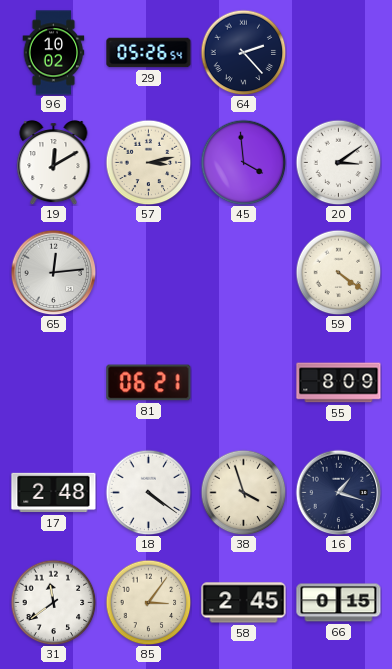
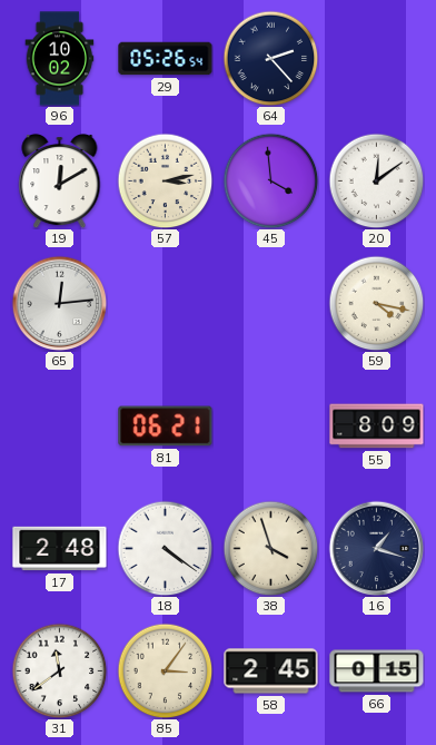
20: 3:09 -> 12:09 (376, 180)
59: 4:21 -> 4:17 (376, 303)
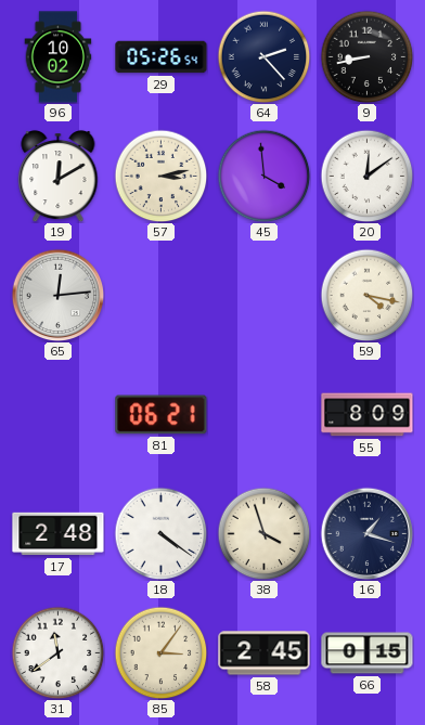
9: none -> 8:43 (366, 56)
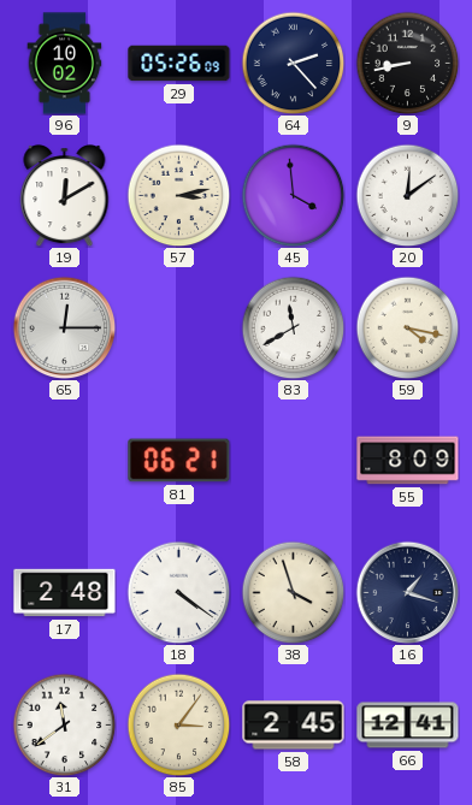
29: 05:26:54 -> 05:26:09 (179, 64)
65: 12:14 -> 12:15 (64, 327)
83: none -> 11:40 (293, 327)
66: 0:15 -> 12:41 (408, 726)
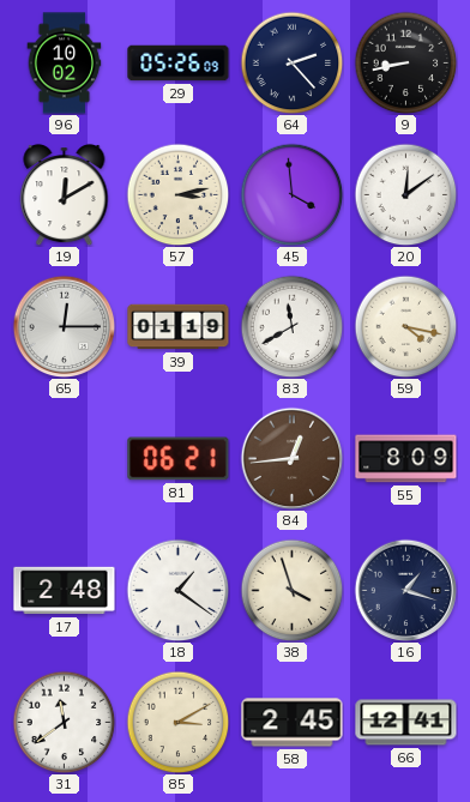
39: none -> 01:19 (179, 327)
84: none -> 12:44 (291, 458)
18: 4:21 -> 1:21 (177, 590)
85: 3:06 -> 3:10 (177, 722)
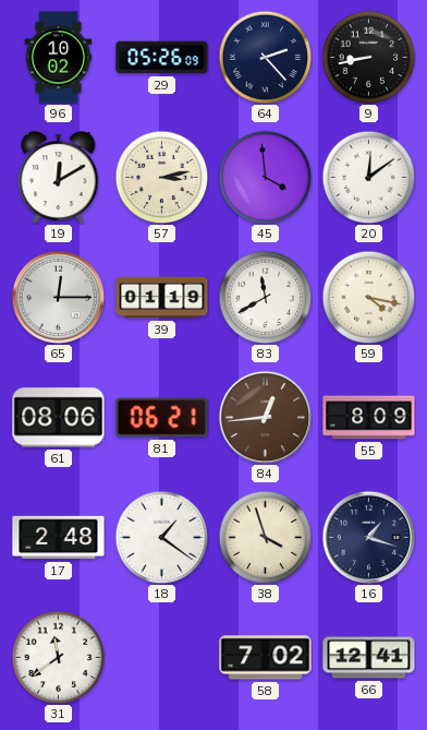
61: none -> 08:06 (59, 418)
85: 3:10 -> none (177, 722)
58: 2:45 -> 7:02 (266, 658)
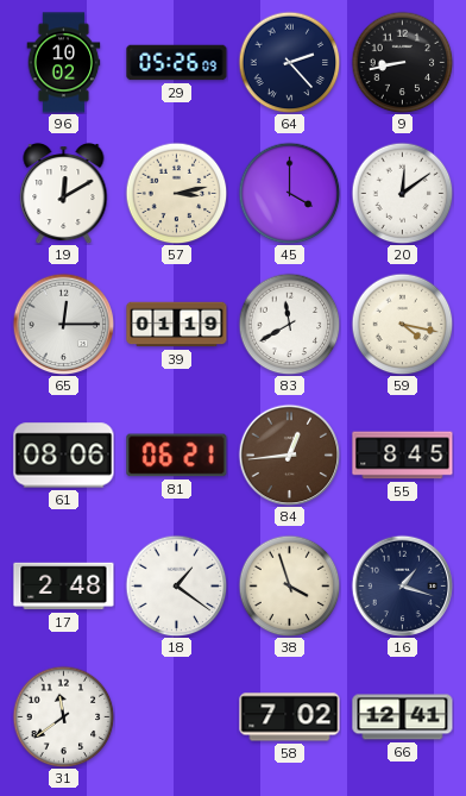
45: 3:59 -> 4:00 (289, 193)
55: 8:09 -> 8:45 (403, 456)
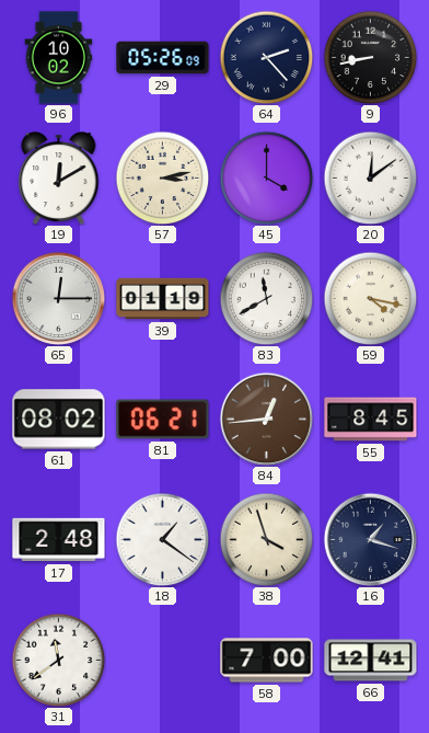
61: 08:06 -> 08:02 (59, 420)
58: 7:02 -> 7:00 (267, 661)
